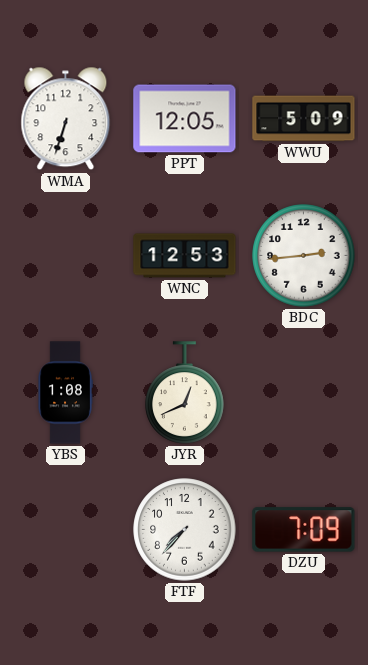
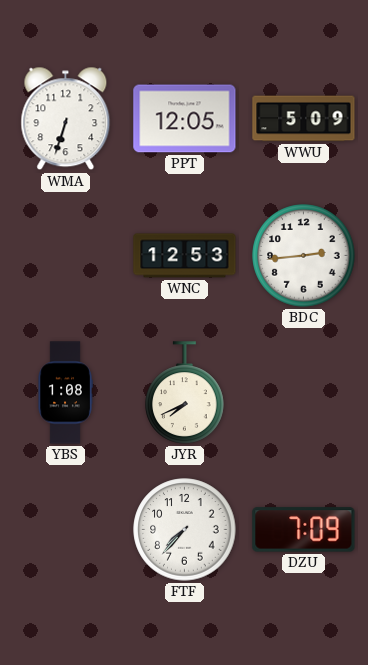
JYR: 12:41 -> 7:41 (185, 393)
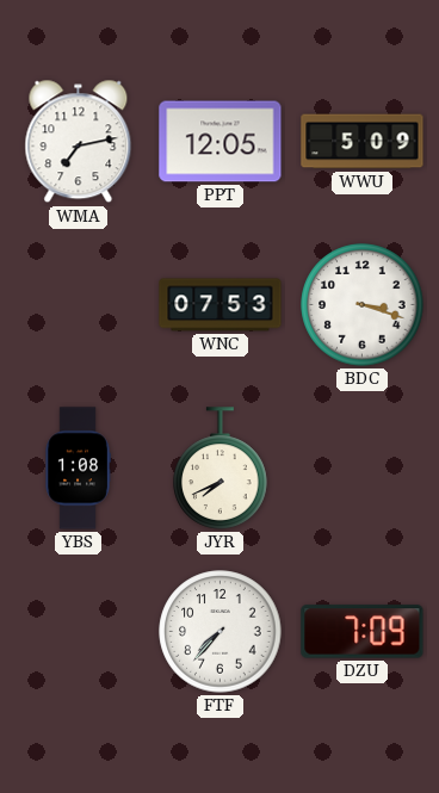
WMA: 6:33 -> 7:13 (79, 142)
WNC: 12:53 -> 07:53 (221, 305)
BDC: 2:44 -> 3:18 (363, 305)
